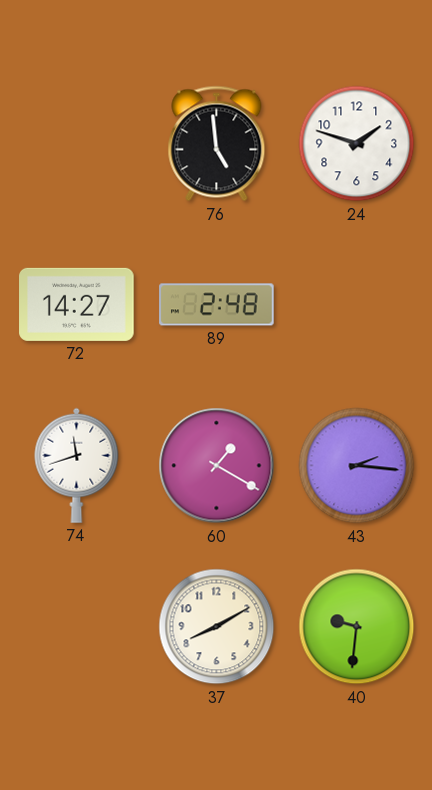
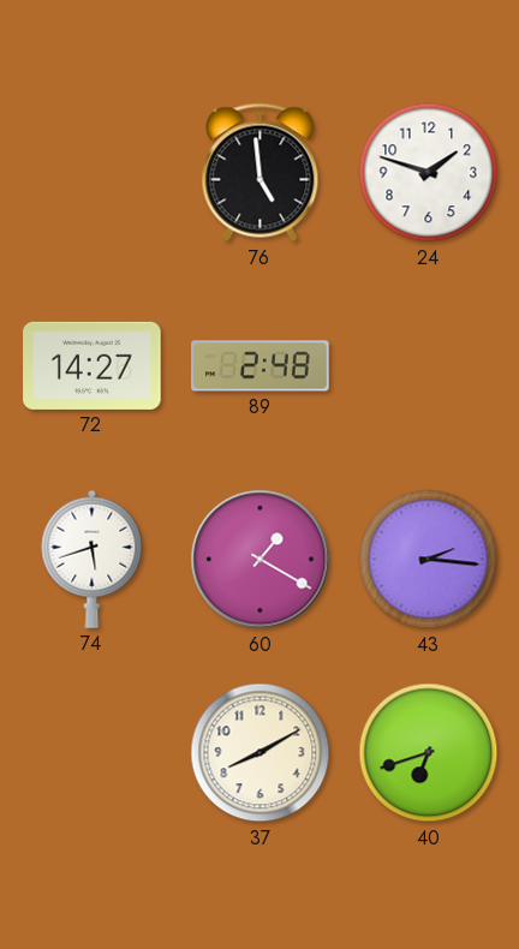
74: 11:42 -> 5:42 (93, 559)
40: 9:31 -> 6:42 (429, 753)
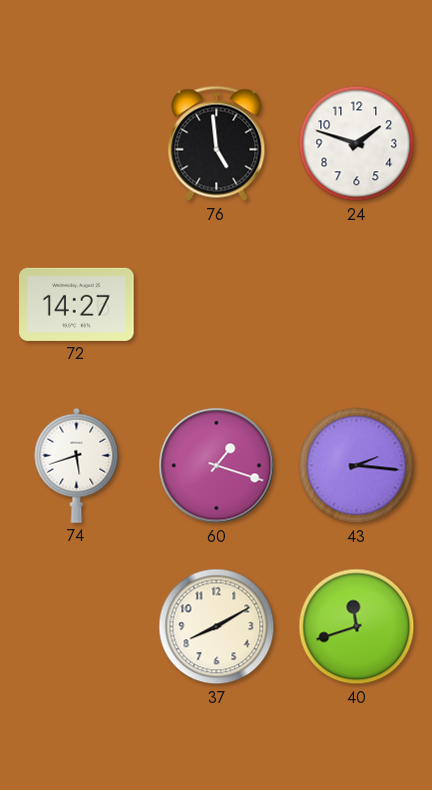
89: 2:48 -> none (261, 366)
60: 1:20 -> 1:18 (217, 466)
40: 6:42 -> 11:42 (357, 627)
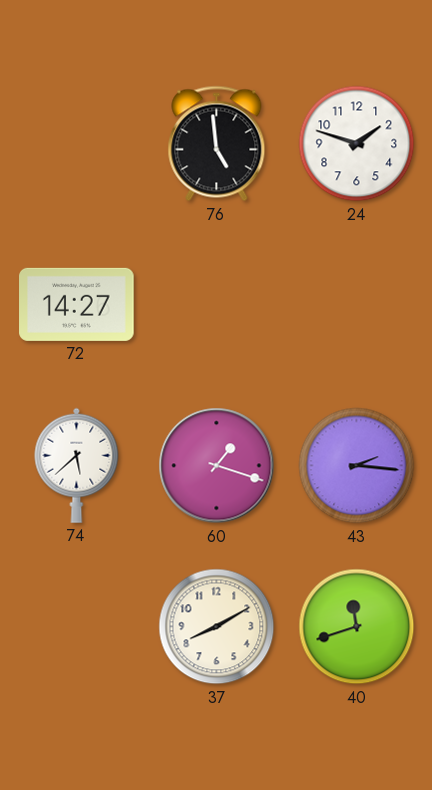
74: 5:42 -> 5:38 (77, 465)
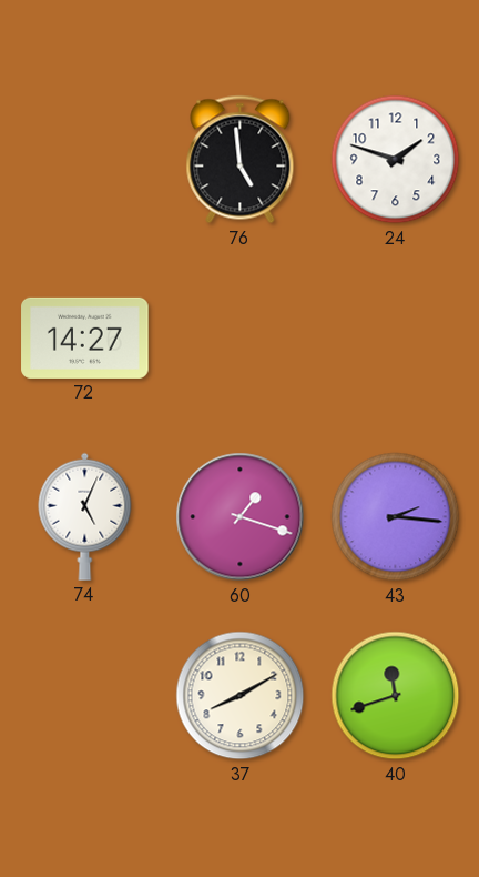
74: 5:38 -> 5:04 (85, 516)
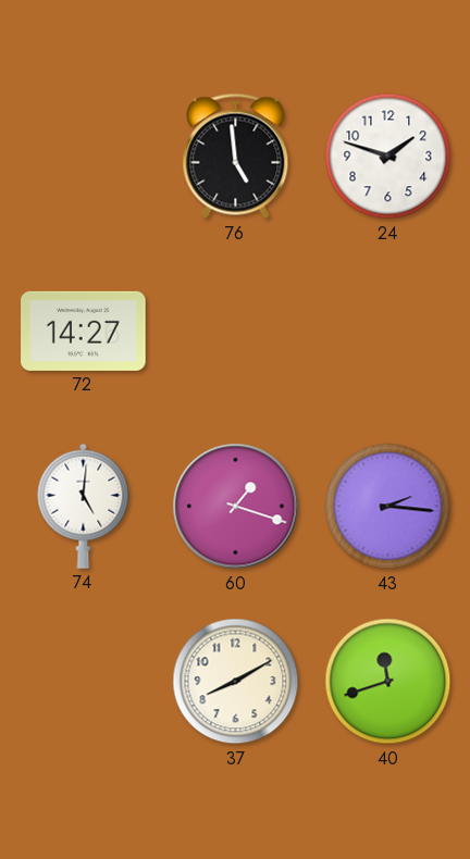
74: 5:04 -> 5:01 (84, 506)
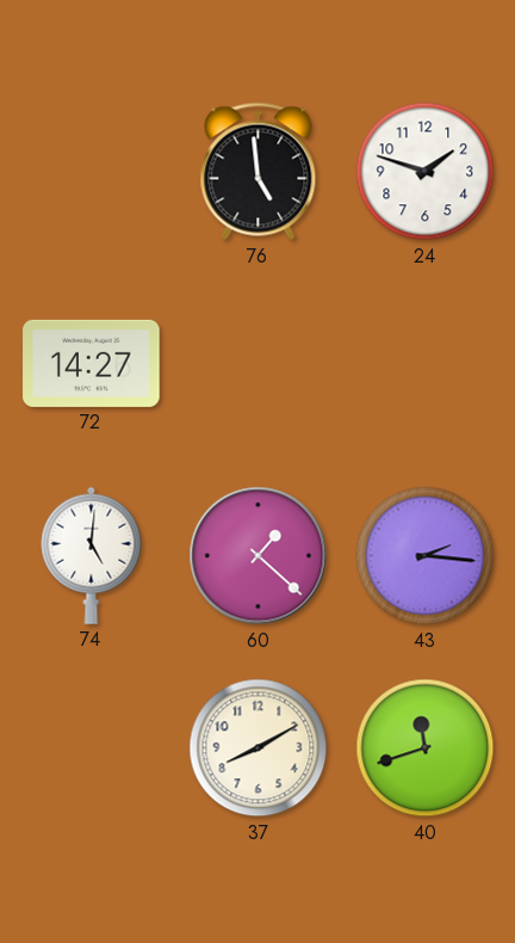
60: 1:18 -> 1:22 (259, 556)
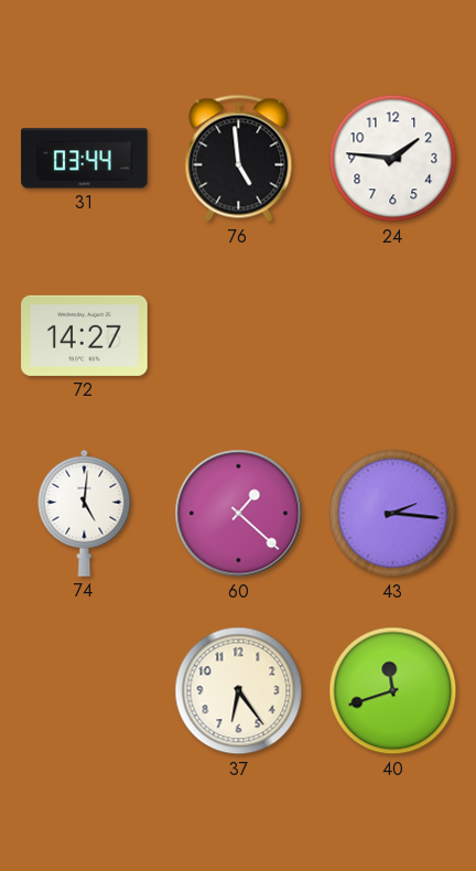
31: none -> 03:44 (85, 159)
24: 1:48 -> 1:46 (393, 159)
37: 8:10 -> 6:24 (239, 691)
